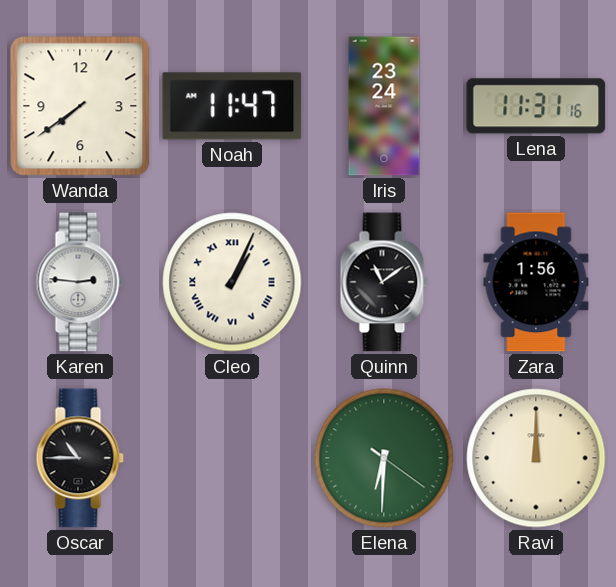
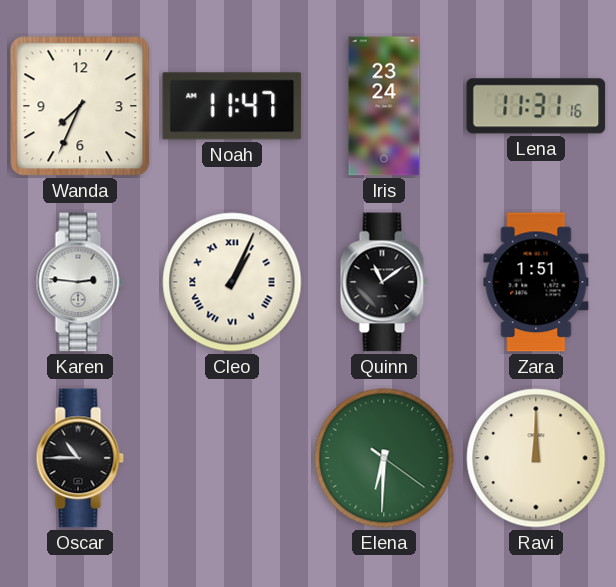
Wanda: 7:39 -> 7:34 (80, 106)
Zara: 1:56 -> 1:51 (536, 282)
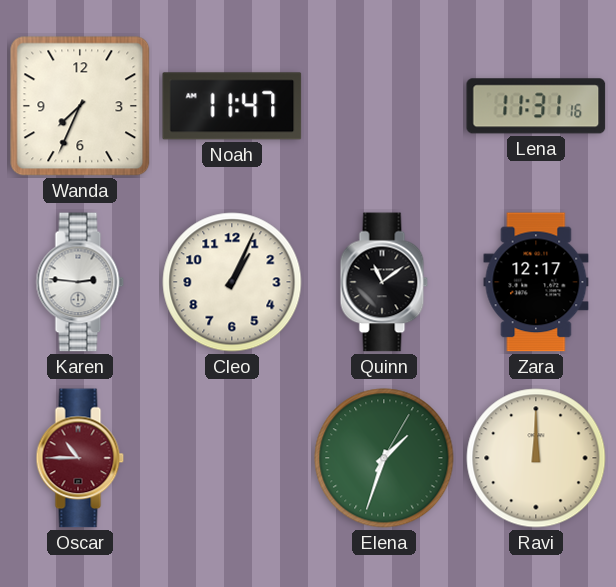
Iris: 23:24 -> none (384, 106)
Cleo numerals: Roman -> Arabic (232, 282)
Zara: 1:51 -> 12:17 (536, 282)
Oscar dial: black -> burgundy (80, 458)
Elena: 6:30 -> 1:33 (384, 458)
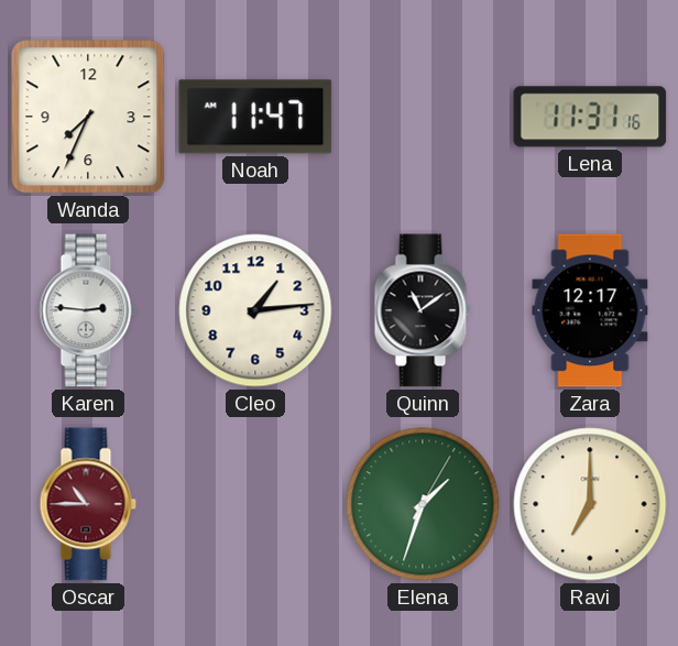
Cleo: 1:04 -> 1:14 (255, 310)
Ravi: 12:00 -> 7:00 (590, 504)
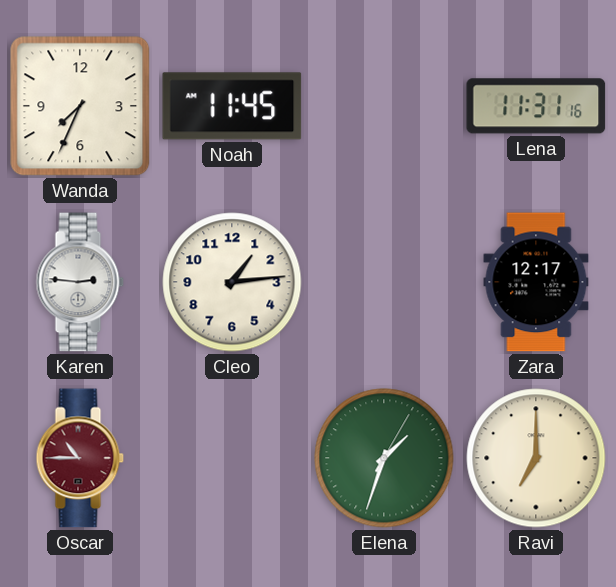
Noah: 11:47 -> 11:45 (232, 106)
Quinn: 11:09 -> none (423, 310)
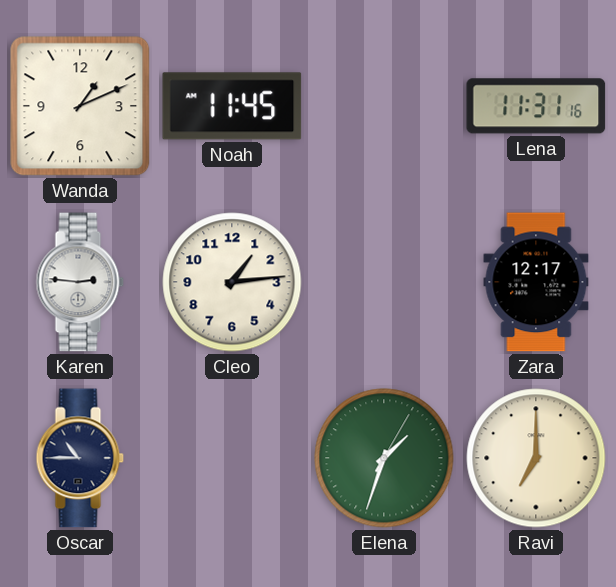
Wanda: 7:34 -> 1:11 (80, 106)
Oscar dial: burgundy -> navy (80, 458)
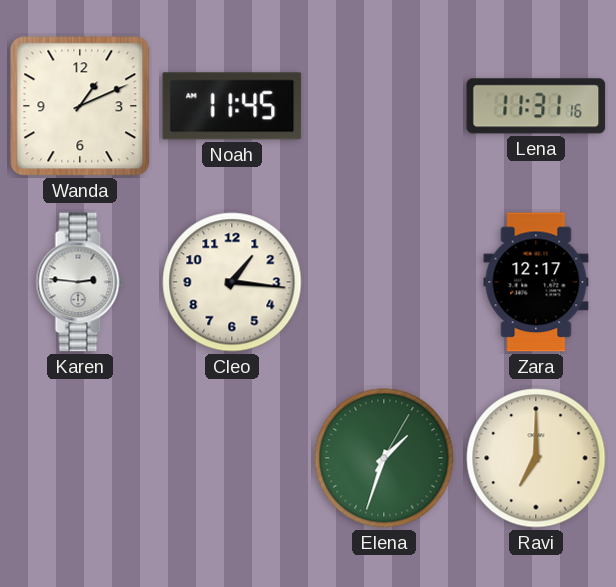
Cleo: 1:14 -> 1:16 (232, 282)
Oscar: 10:45 -> none (80, 458)
